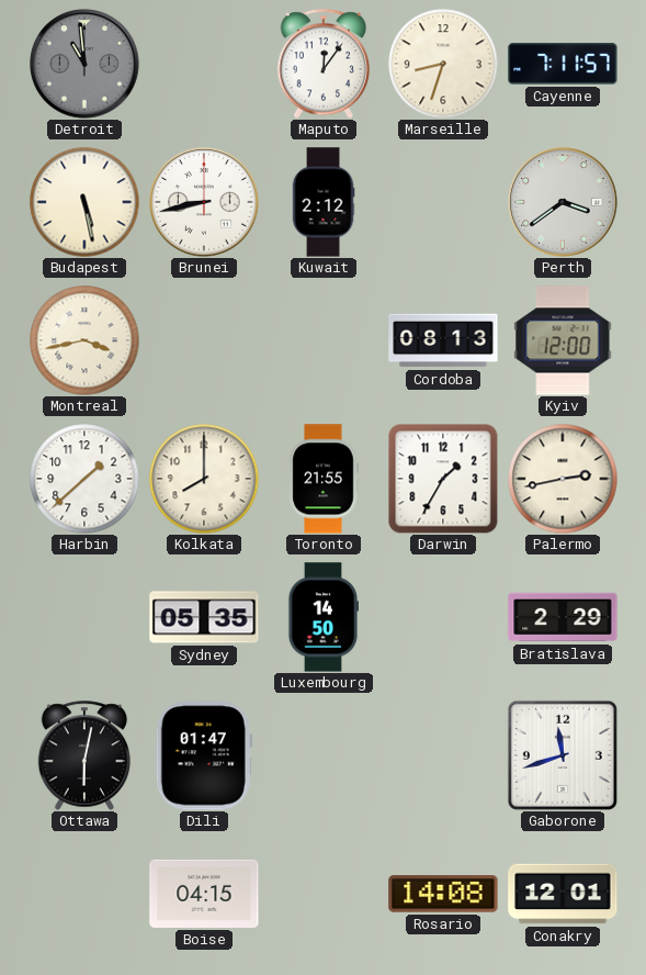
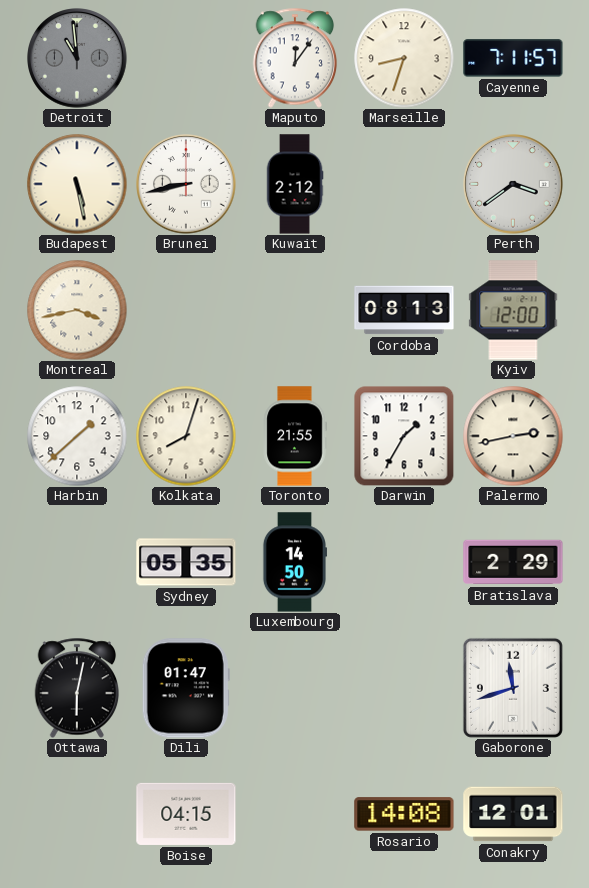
Kolkata: 8:00 -> 8:03 (186, 436)
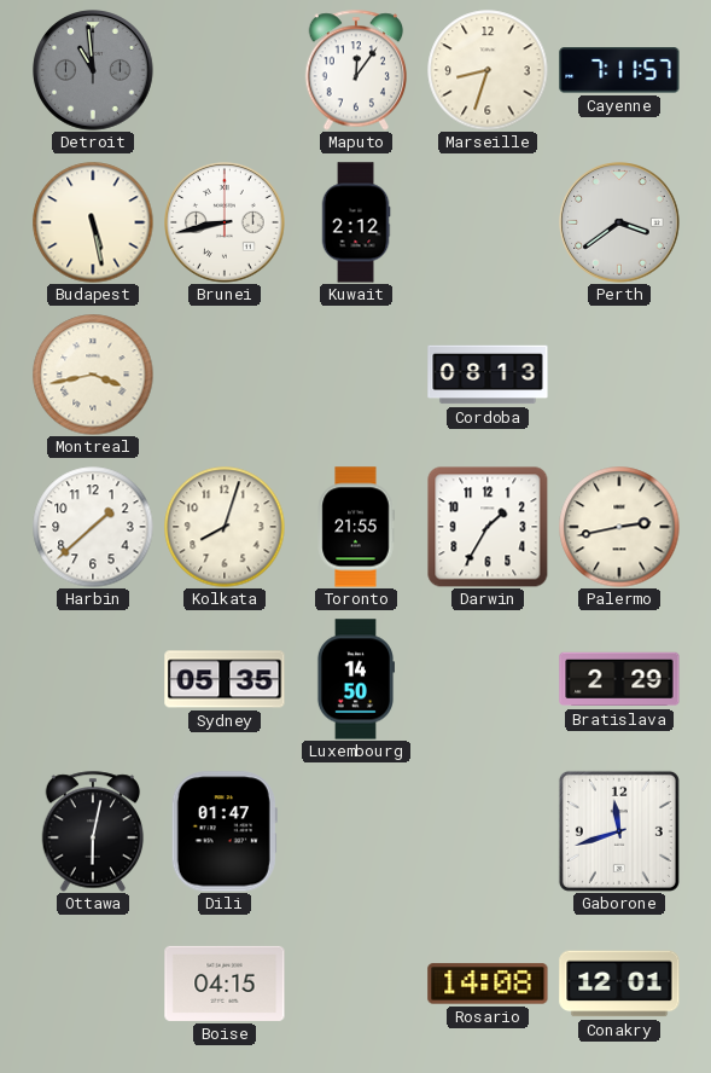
Kyiv: 12:00 -> none (513, 310)
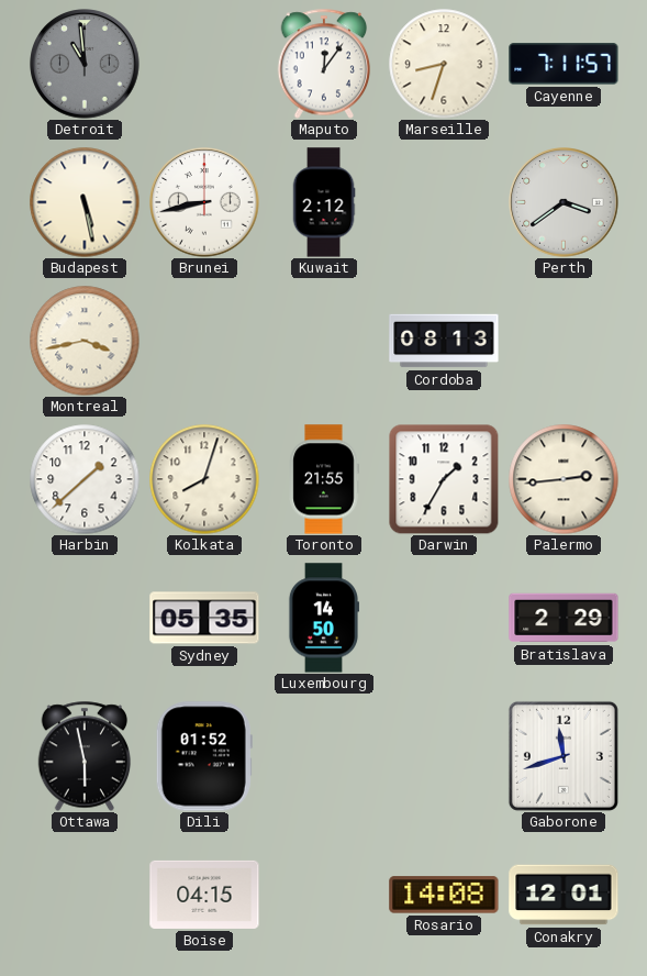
Palermo: 2:43 -> 2:44 (564, 479)
Ottawa: 6:02 -> 5:58 (85, 756)
Dili: 01:47 -> 01:52 (204, 756)
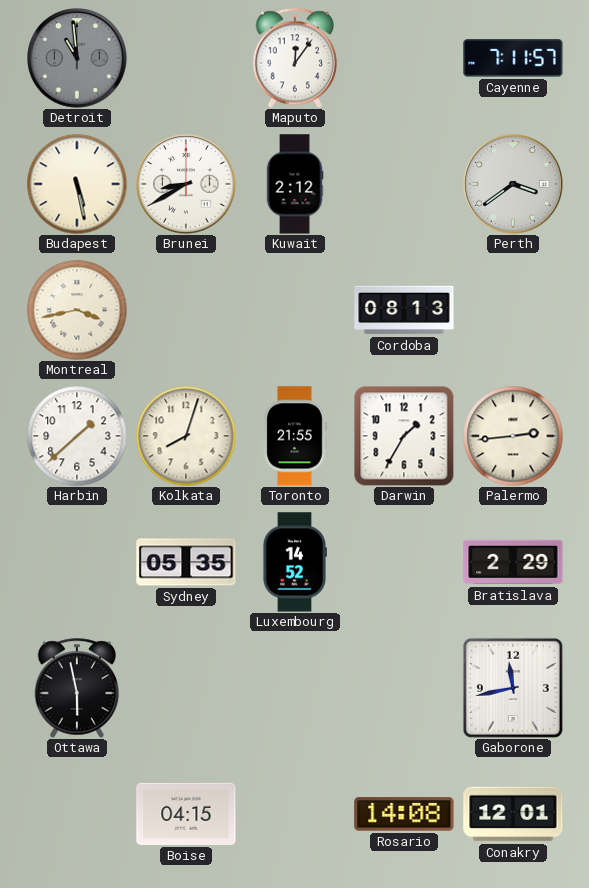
Marseille: 8:33 -> none (444, 64)
Brunei: 8:43 -> 8:40 (186, 184)
Luxembourg: 14:50 -> 14:52 (294, 562)
Dili: 01:52 -> none (204, 756)
Gaborone: 11:42 -> 11:43 (513, 688)
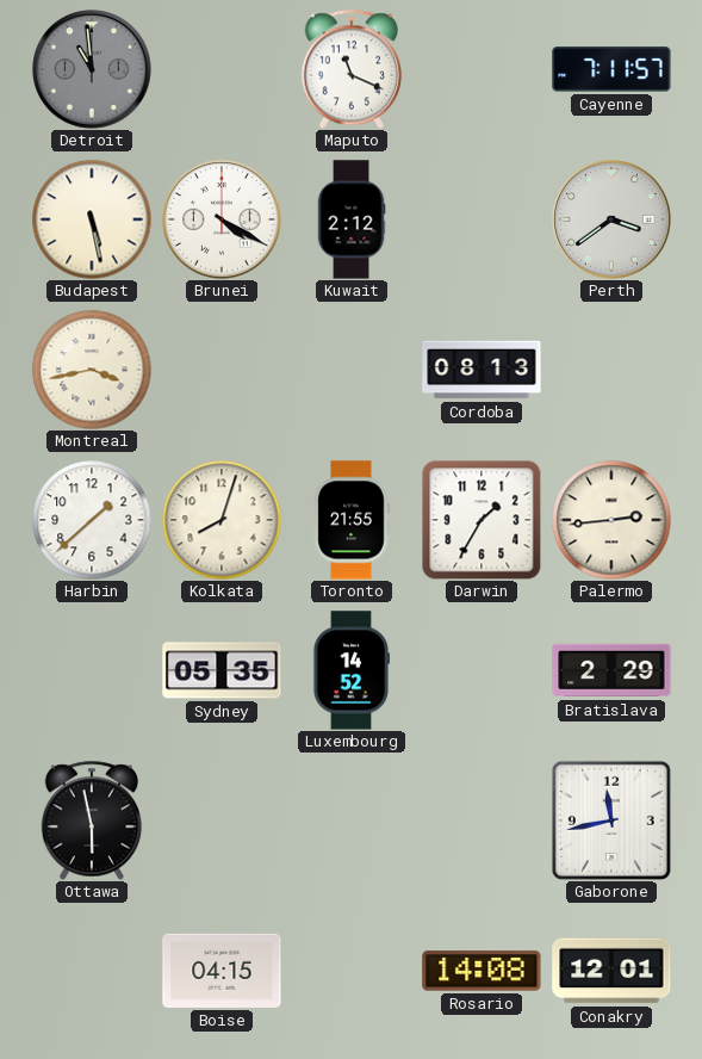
Maputo: 12:06 -> 11:19 (352, 69)
Brunei: 8:40 -> 4:20 (222, 219)
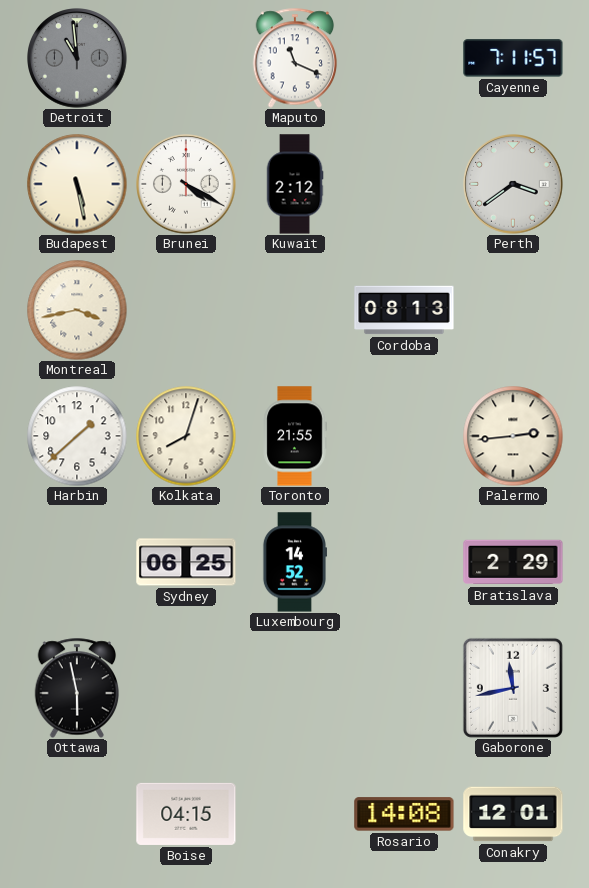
Darwin: 1:35 -> none (482, 520)
Sydney: 05:35 -> 06:25 (186, 562)
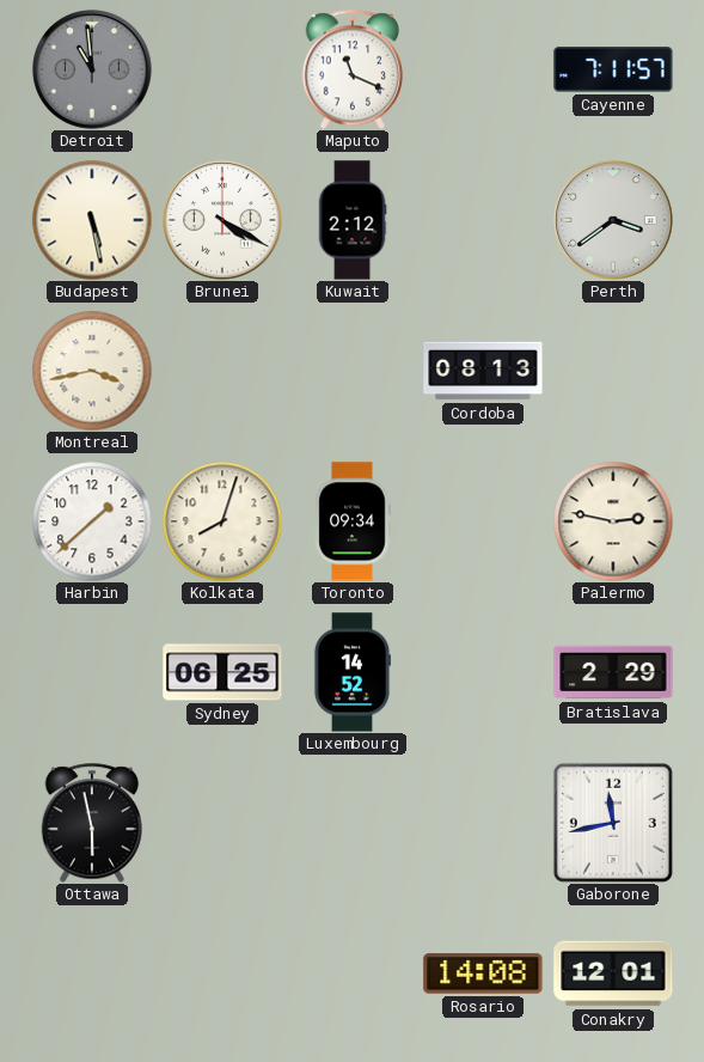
Toronto: 21:55 -> 09:34 (353, 521)
Palermo: 2:44 -> 2:47 (613, 521)
Boise: 04:15 -> none (186, 814)
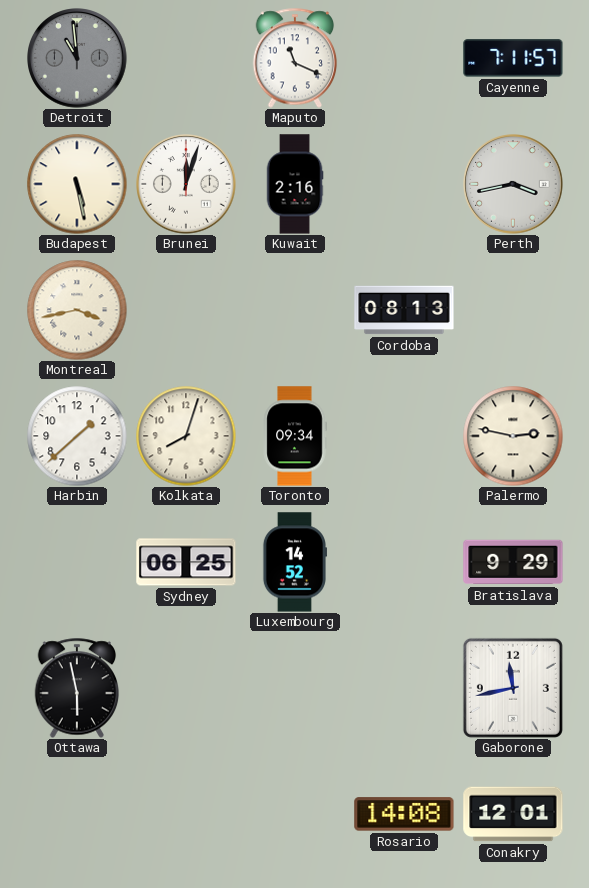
Brunei: 4:20 -> 12:03 (186, 184)
Kuwait: 2:12 -> 2:16 (295, 184)
Perth: 3:39 -> 3:43 (513, 184)
Bratislava: 2:29 -> 9:29 (513, 562)
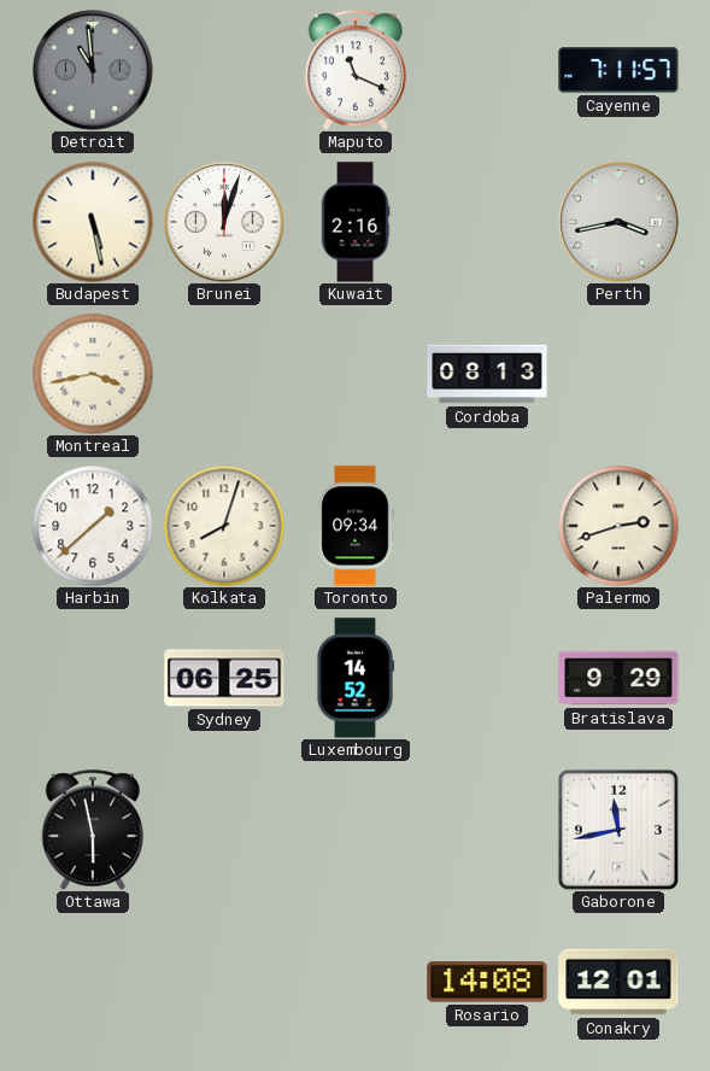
Palermo: 2:47 -> 2:42 (618, 526)
